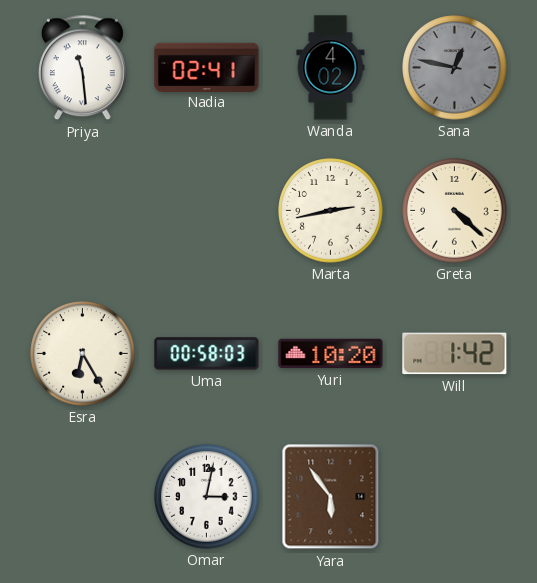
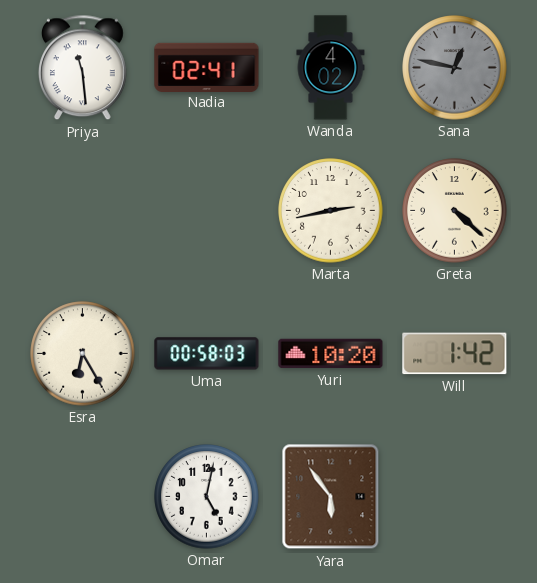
Omar: 3:02 -> 5:02 (207, 497)
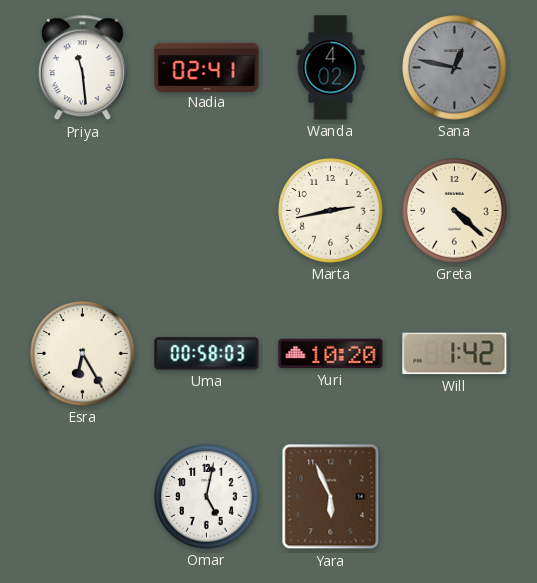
Yara: 5:54 -> 5:56 (331, 497)
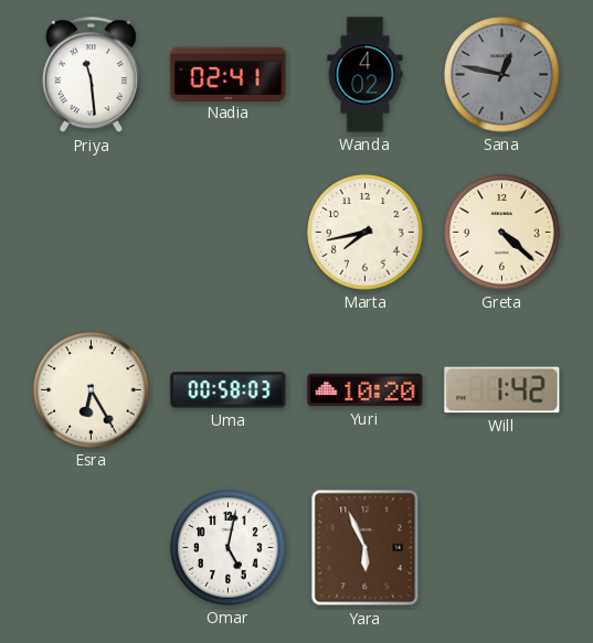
Marta: 2:43 -> 7:43 (366, 233)
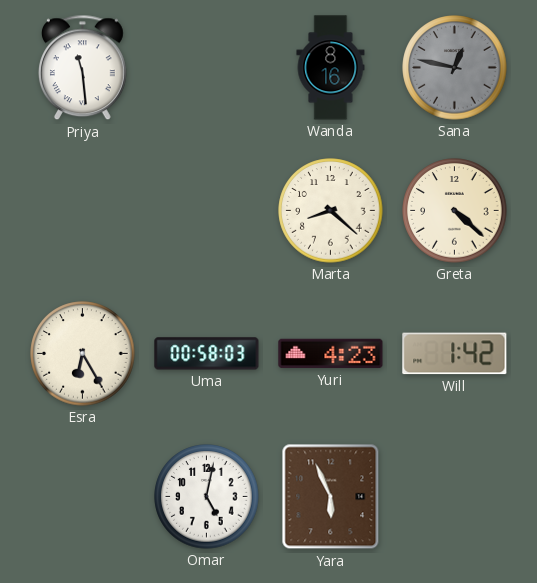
Nadia: 02:41 -> none (229, 74)
Wanda: 4:02 -> 8:16 (331, 68)
Marta: 7:43 -> 8:22 (331, 211)
Yuri: 10:20 -> 4:23 (331, 354)
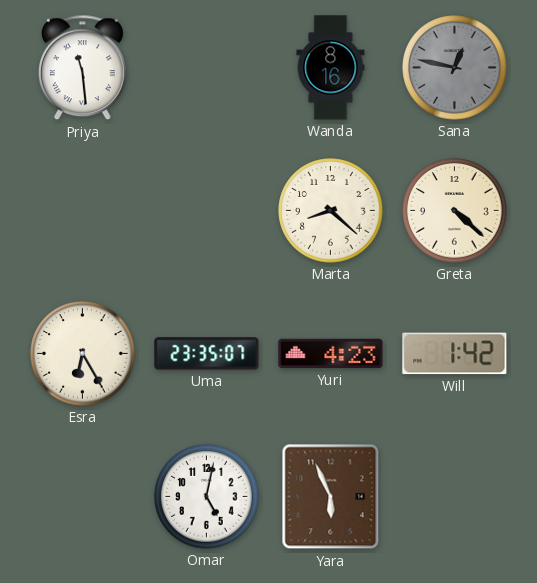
Uma: 00:58 -> 23:35 (207, 354)
